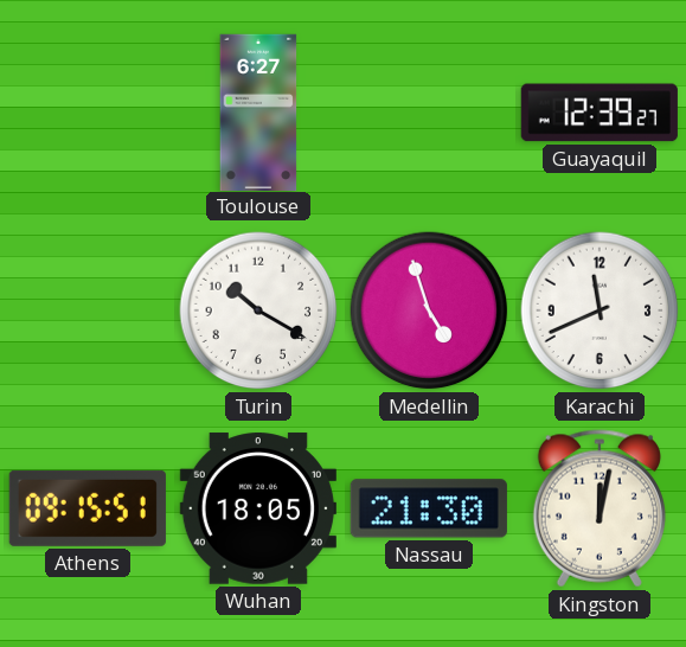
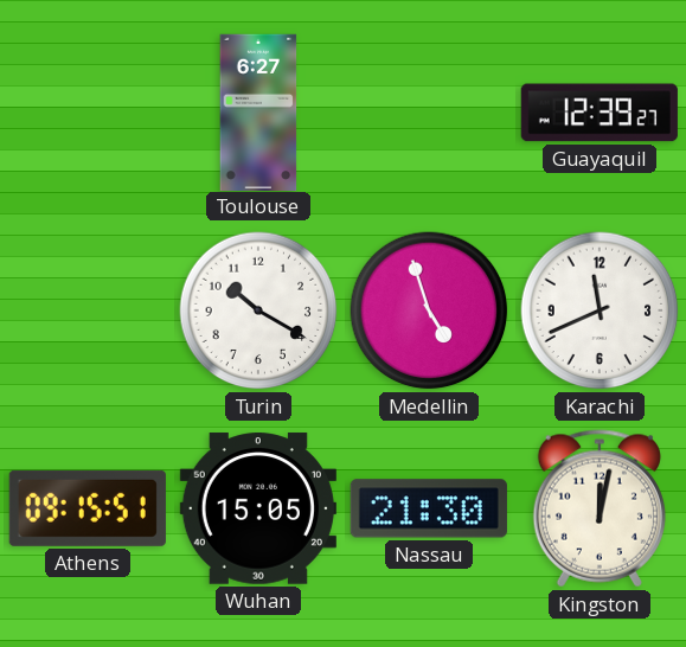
Wuhan: 18:05 -> 15:05 (258, 508)
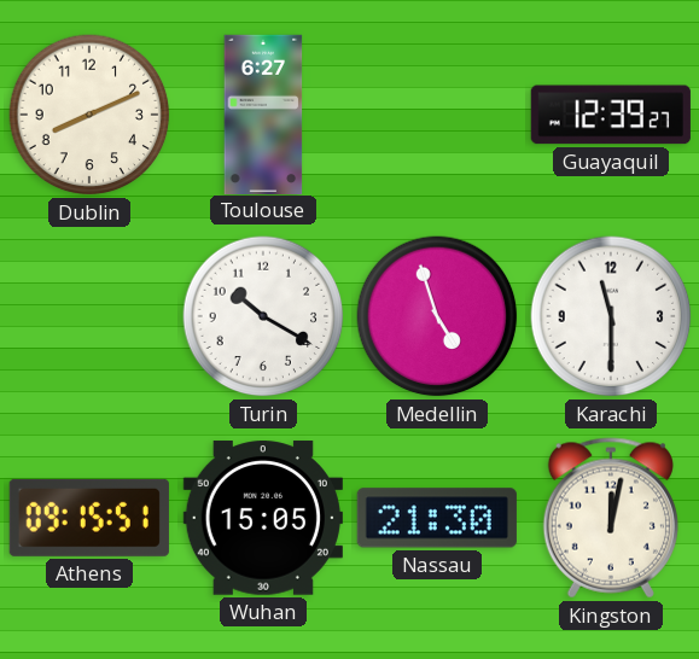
Dublin: none -> 8:11 (89, 115)
Karachi: 11:41 -> 11:30 (611, 316)
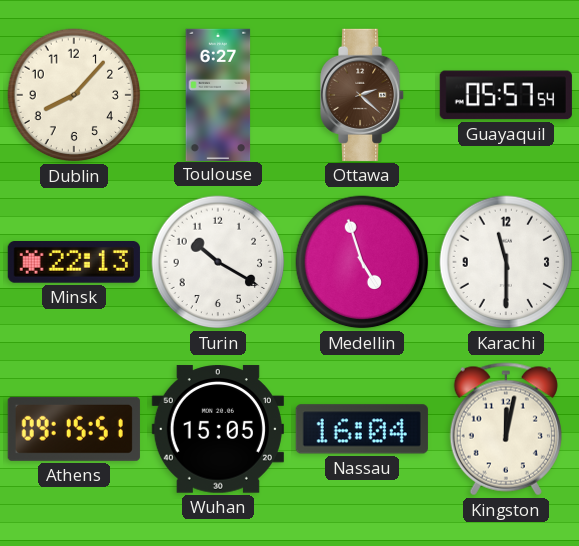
Dublin: 8:11 -> 8:07 (74, 95)
Ottawa: none -> 2:22 (363, 95)
Guayaquil: 12:39 -> 05:57 (506, 95)
Minsk: none -> 22:13 (74, 263)
Nassau: 21:30 -> 16:04 (362, 429)
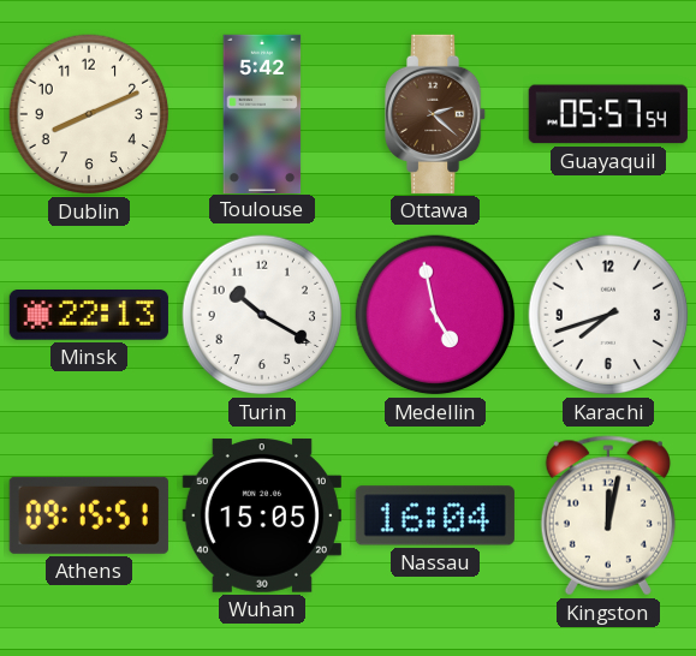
Dublin: 8:07 -> 8:11 (89, 114)
Toulouse: 6:27 -> 5:42 (262, 113)
Medellin: 4:57 -> 4:58 (435, 315)
Karachi: 11:30 -> 7:42 (608, 315)
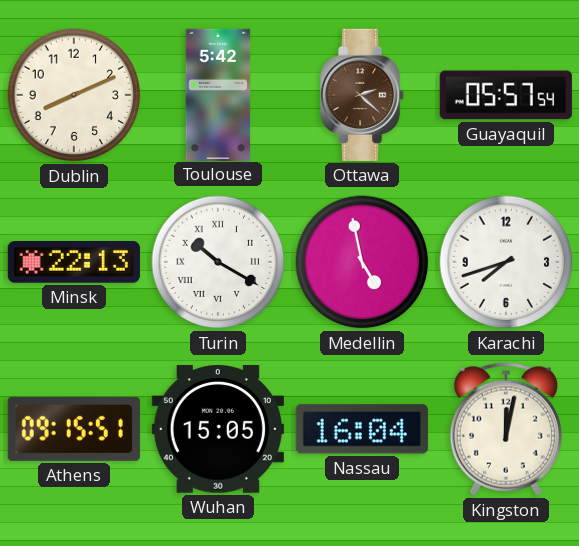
Turin numerals: Arabic -> Roman (218, 262)
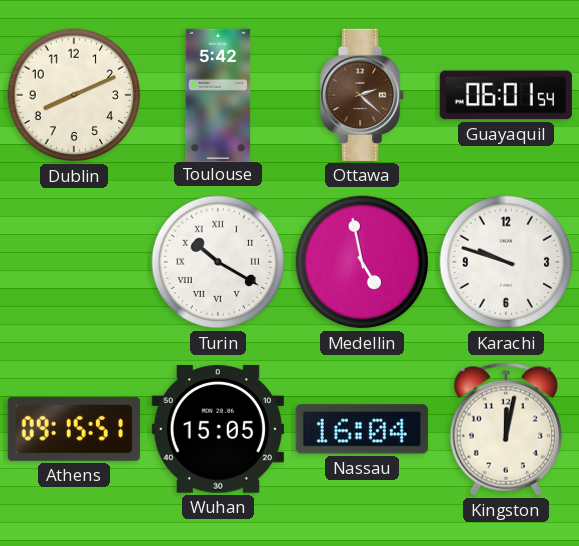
Guayaquil: 05:57 -> 06:01 (506, 95)
Minsk: 22:13 -> none (74, 263)
Karachi: 7:42 -> 9:48 (506, 262)
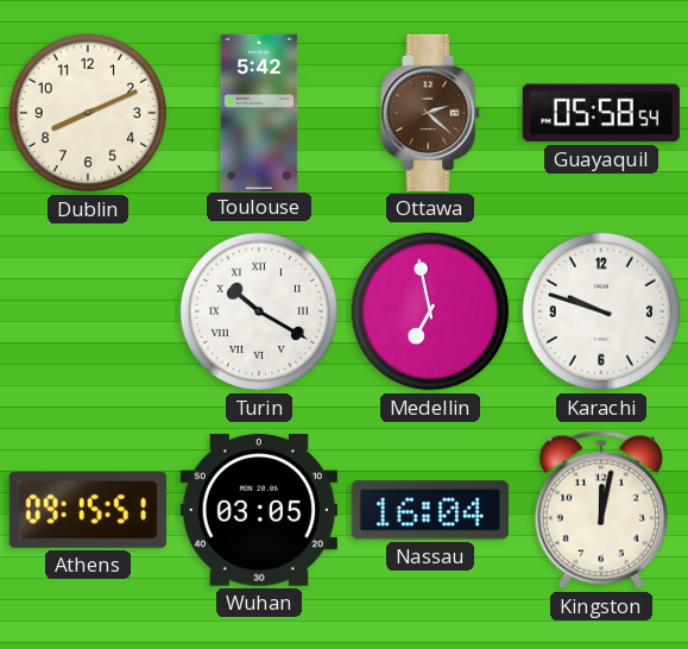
Guayaquil: 06:01 -> 05:58 (601, 113)
Medellin: 4:58 -> 6:58 (430, 311)
Wuhan: 15:05 -> 03:05 (259, 510)
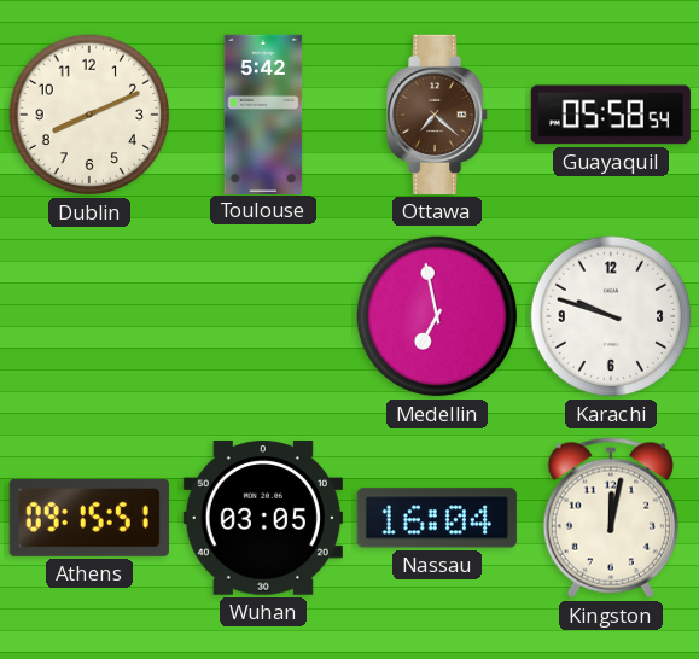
Ottawa: 2:22 -> 7:22 (438, 115)
Turin: 10:20 -> none (259, 311)
